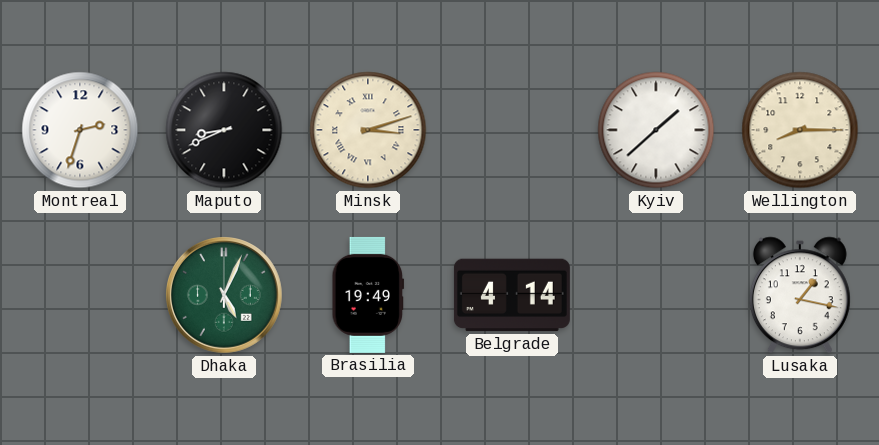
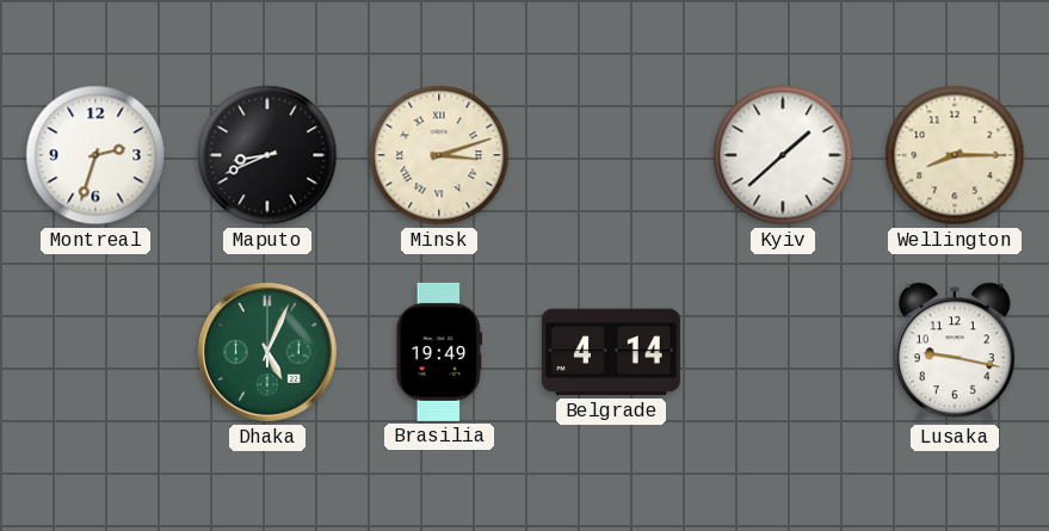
Lusaka: 1:17 -> 9:17 (955, 352)
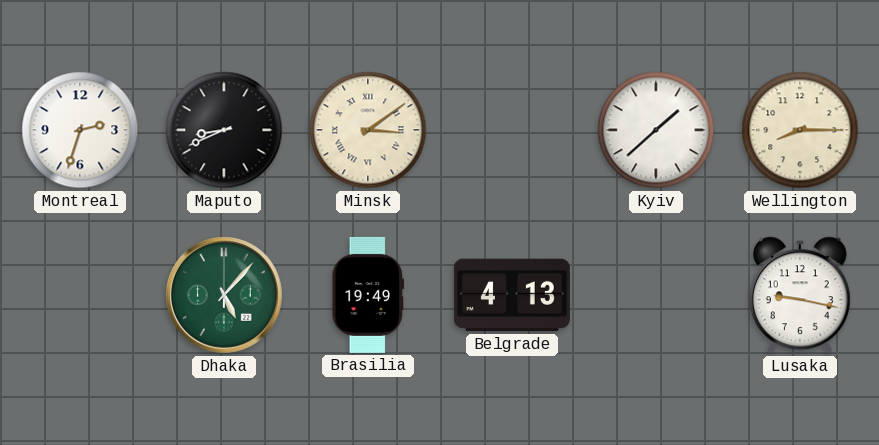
Minsk: 3:12 -> 3:09 (368, 130)
Dhaka: 5:04 -> 5:07 (225, 296)
Belgrade: 4:14 -> 4:13 (512, 295)
